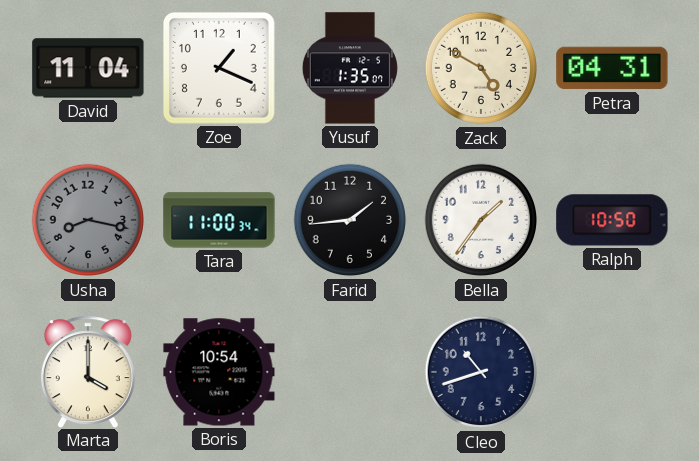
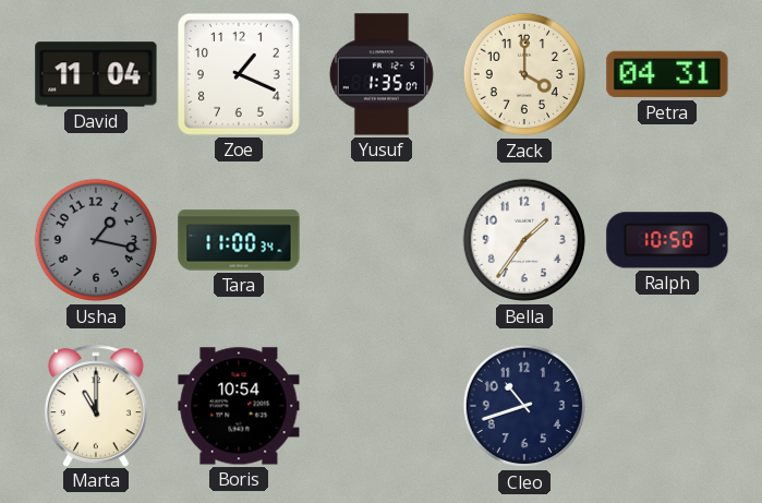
Zack: 4:50 -> 4:00 (524, 74)
Usha: 8:17 -> 1:17 (96, 240)
Farid: 1:44 -> none (350, 220)
Marta: 4:00 -> 11:00 (96, 406)
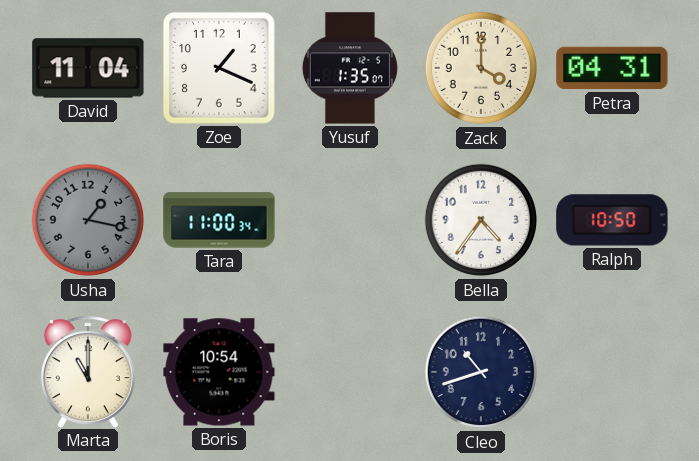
Bella: 1:36 -> 4:36 (481, 220)
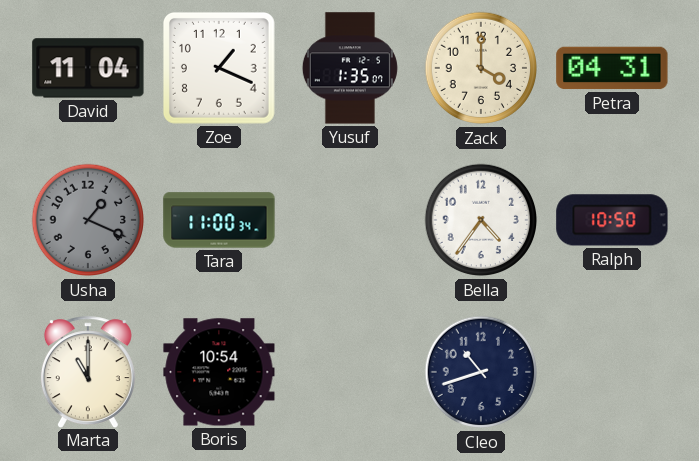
Usha: 1:17 -> 1:19 (88, 220)
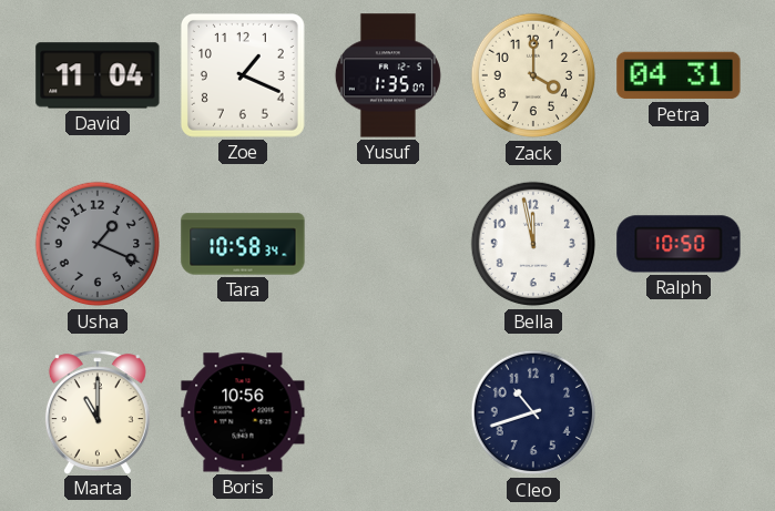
Tara: 11:00 -> 10:58 (243, 244)
Bella: 4:36 -> 11:58 (533, 244)
Boris: 10:54 -> 10:56 (243, 412)
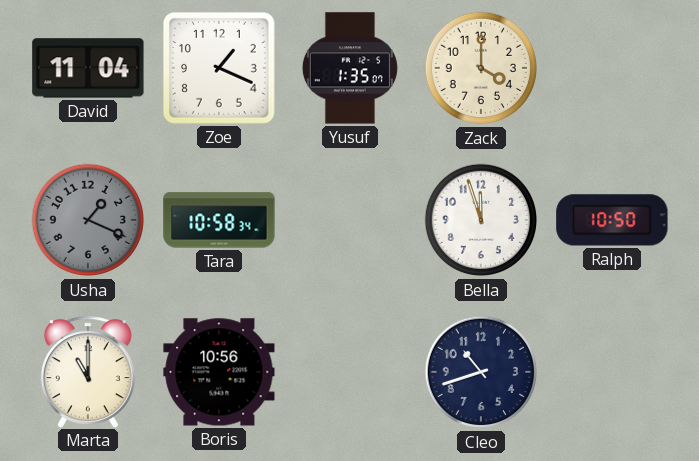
Petra: 04:31 -> none (679, 75)
Bella: 11:58 -> 11:57 (481, 220)
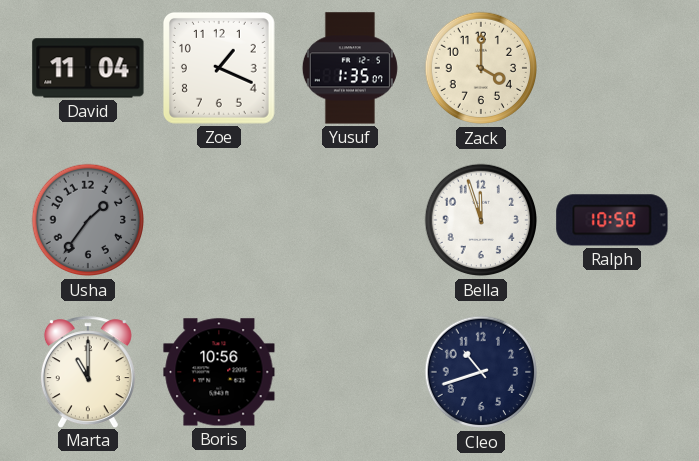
Usha: 1:19 -> 1:36 (88, 220)
Tara: 10:58 -> none (219, 220)
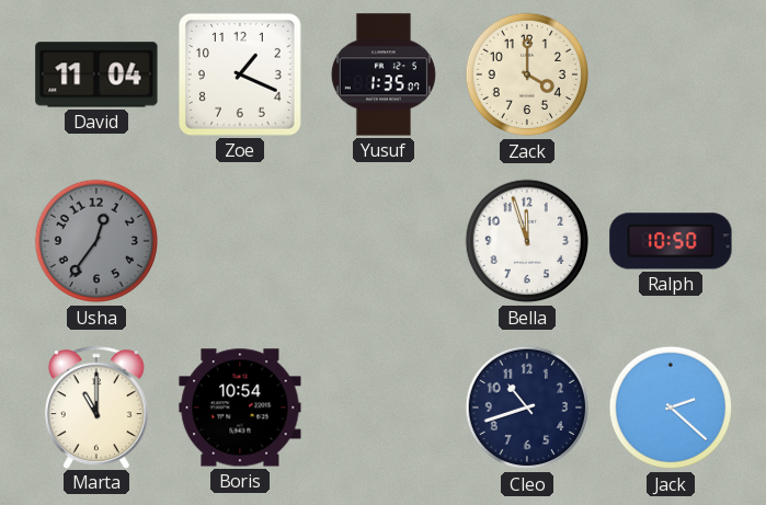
Usha: 1:36 -> 12:36 (96, 241)
Boris: 10:56 -> 10:54 (240, 408)
Jack: none -> 2:22 (671, 408)
